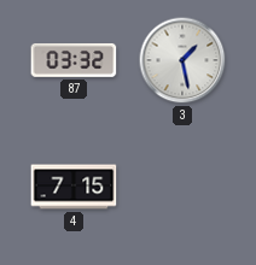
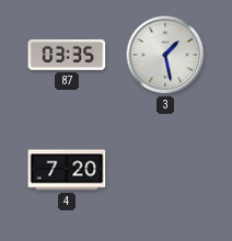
87: 03:32 -> 03:35 (67, 55)
4: 7:15 -> 7:20 (67, 170)
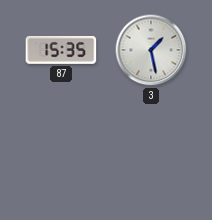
87: 03:35 -> 15:35 (61, 50)
4: 7:20 -> none (67, 170)
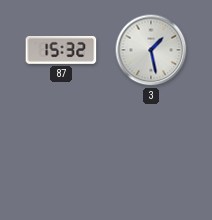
87: 15:35 -> 15:32 (61, 50)
